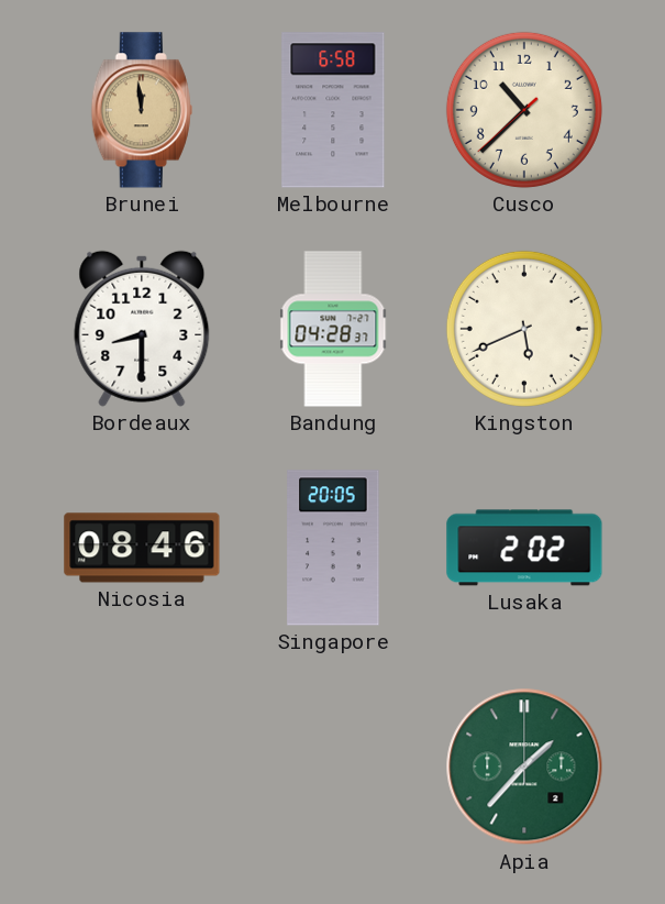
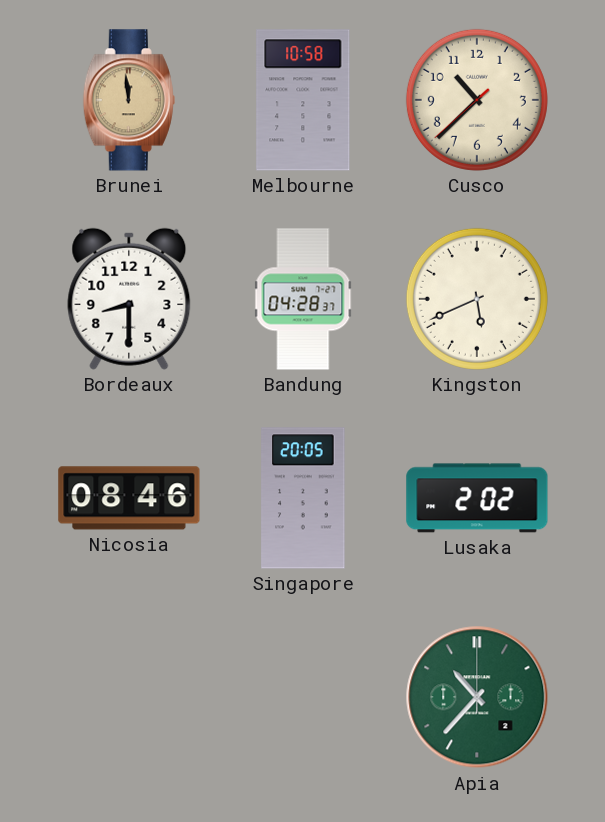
Melbourne: 6:58 -> 10:58 (303, 100)
Apia: 1:37 -> 10:37 (477, 697)
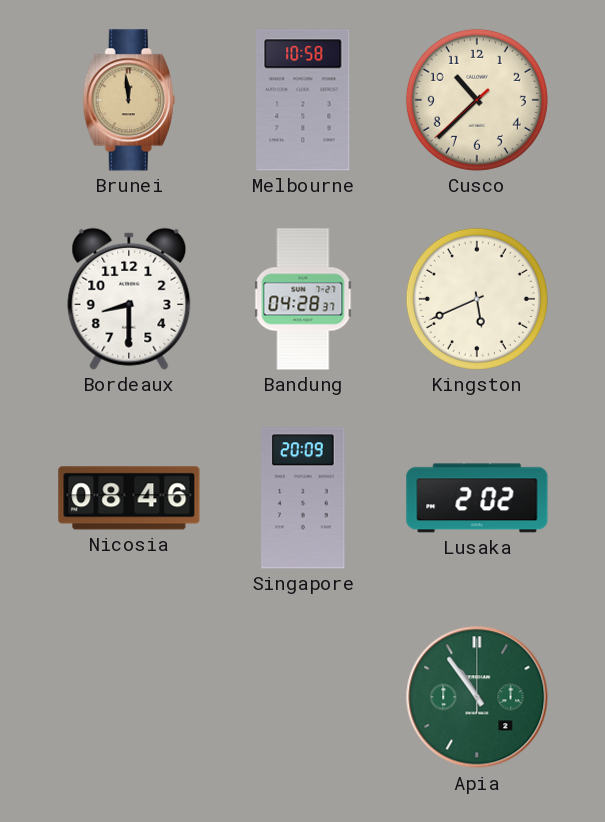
Singapore: 20:05 -> 20:09 (303, 498)
Apia: 10:37 -> 10:54 (477, 697)
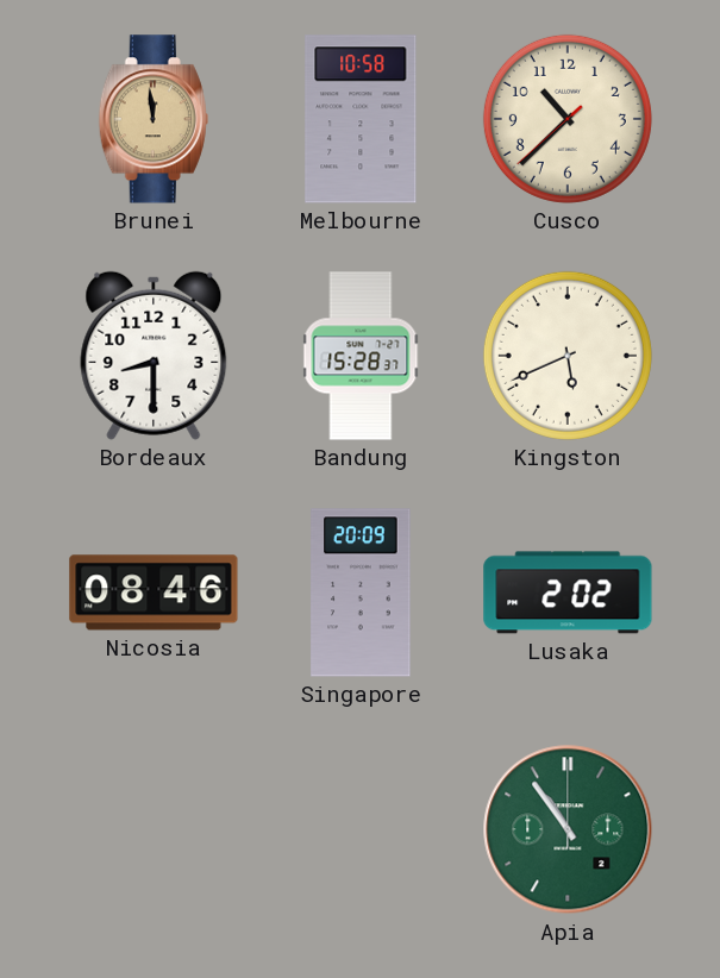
Bandung: 04:28 -> 15:28 (361, 356)
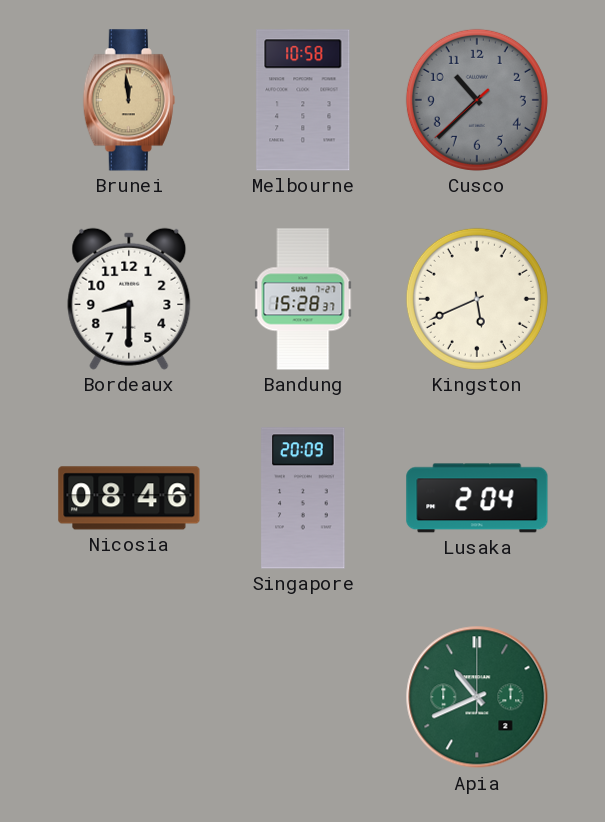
Cusco dial: cream -> grey (477, 100)
Lusaka: 2:02 -> 2:04 (477, 498)
Apia: 10:54 -> 10:41 (477, 697)
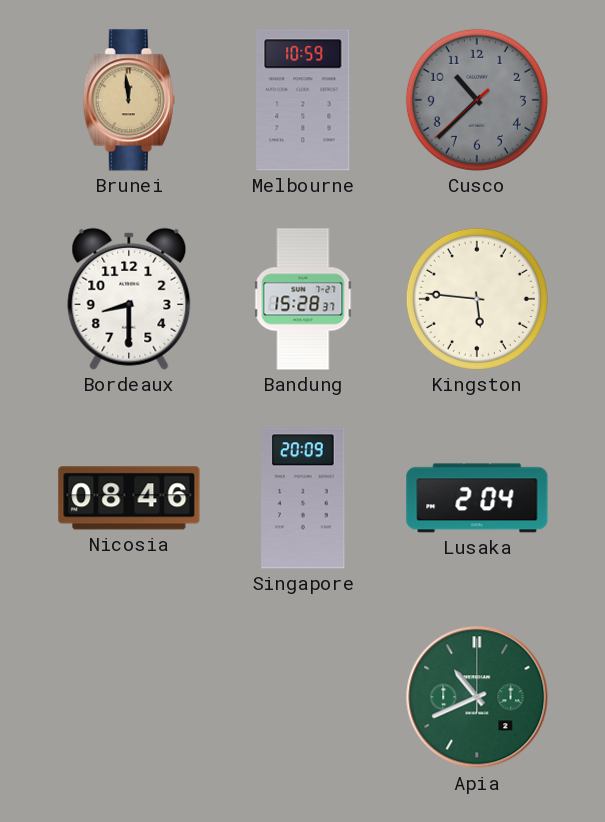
Melbourne: 10:58 -> 10:59 (303, 100)
Kingston: 5:41 -> 5:46 (477, 299)
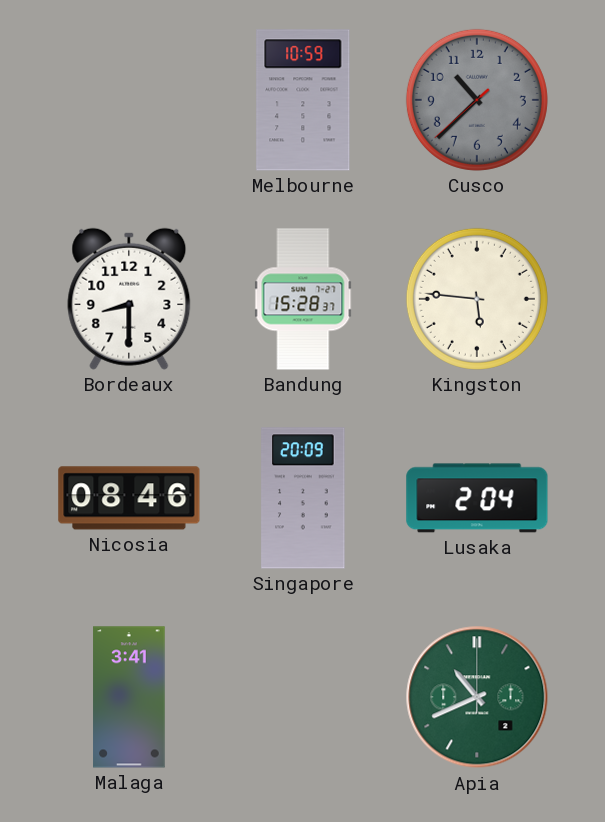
Brunei: 11:59 -> none (129, 100)
Malaga: none -> 3:41 (129, 697)
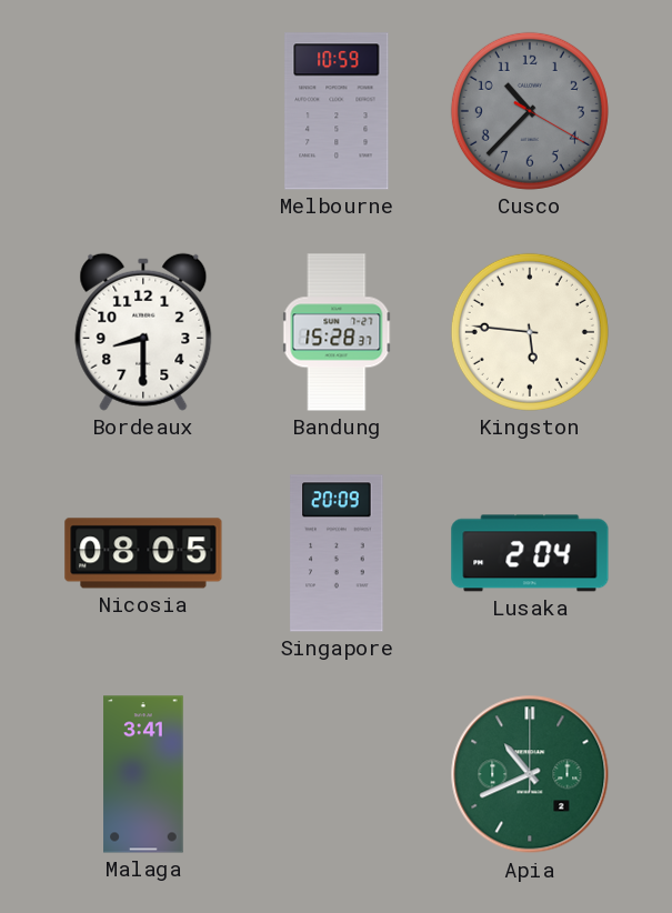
Cusco: 10:37:38 -> 10:37:20 (530, 111)
Nicosia: 08:46 -> 08:05 (143, 553)
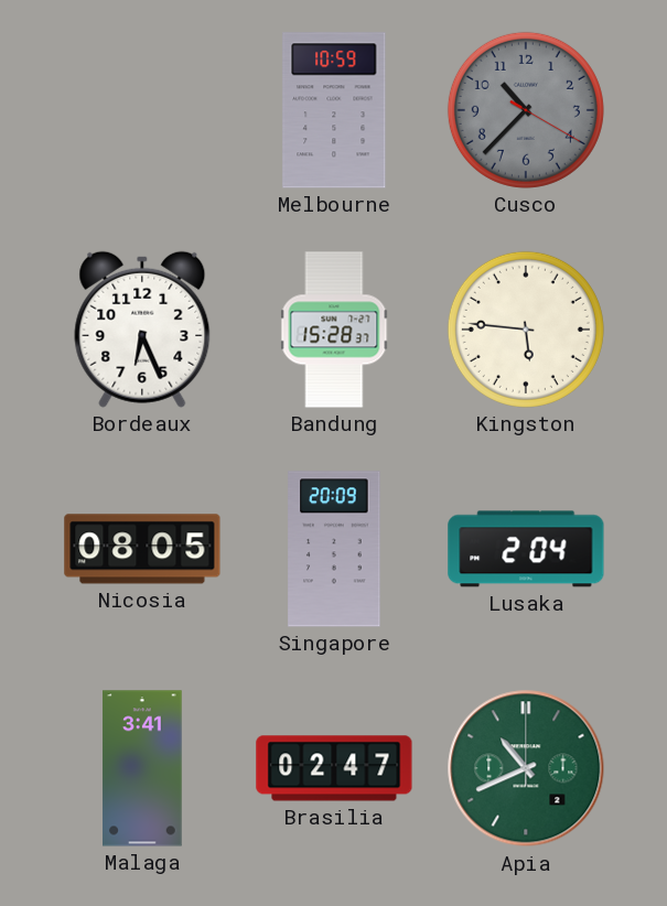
Bordeaux: 8:30 -> 6:26 (142, 330)
Brasilia: none -> 02:47 (334, 768)
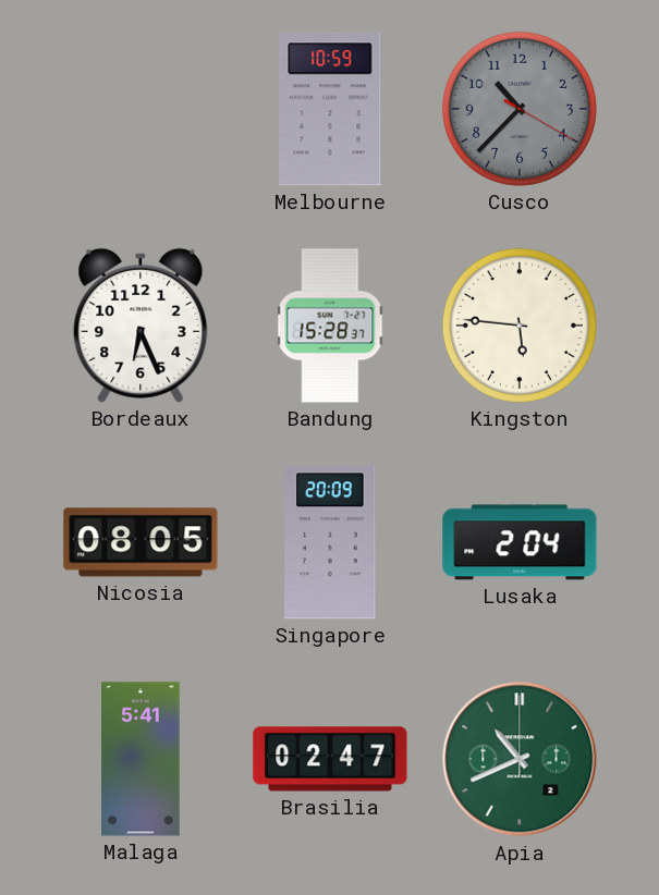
Malaga: 3:41 -> 5:41 (141, 759)
